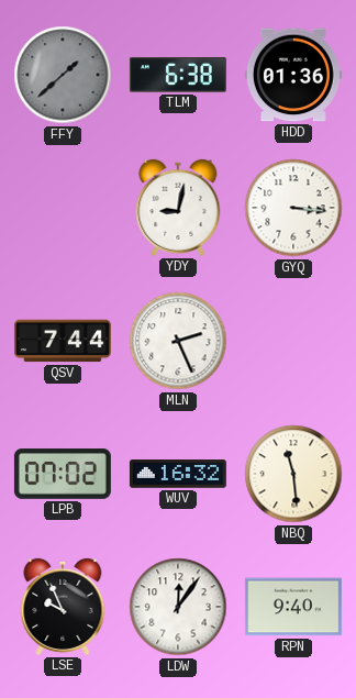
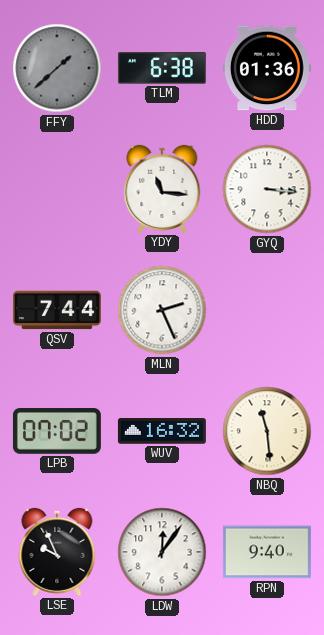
YDY: 9:02 -> 11:16 (162, 189)
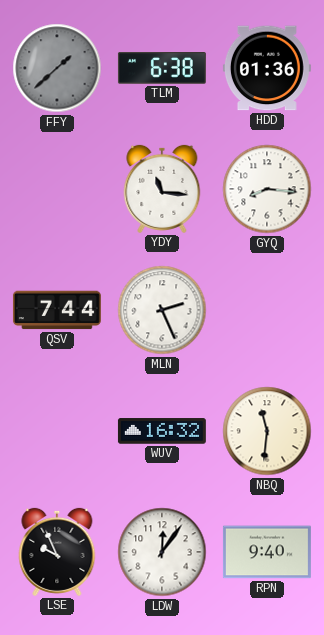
GYQ: 3:16 -> 8:16 (267, 189)
LPB: 07:02 -> none (57, 431)
NBQ: 11:29 -> 11:31 (267, 431)
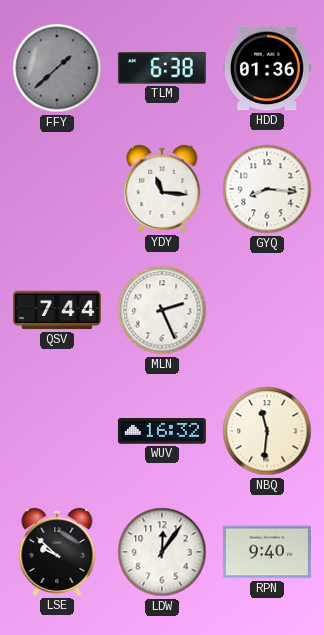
LSE: 9:56 -> 9:52 (57, 552)
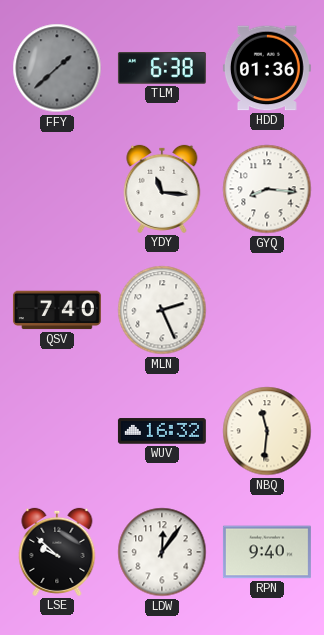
QSV: 7:44 -> 7:40 (57, 310)
